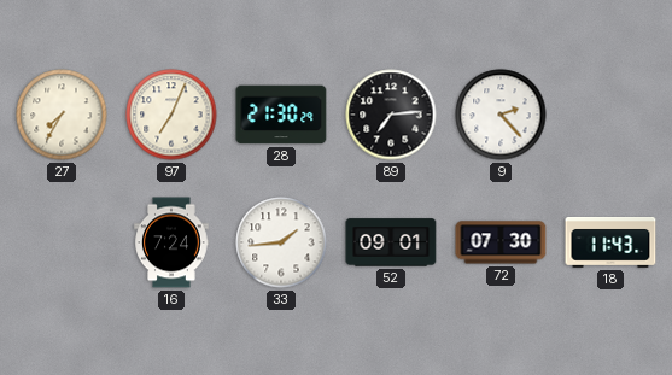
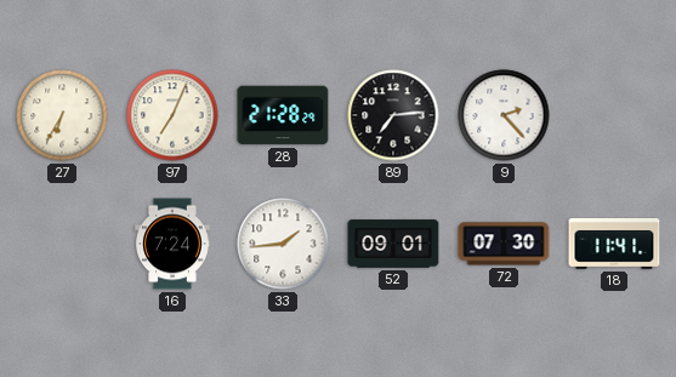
27: 7:35 -> 6:35 (62, 115)
28: 21:30 -> 21:28 (283, 115)
18: 11:43 -> 11:41 (614, 245)
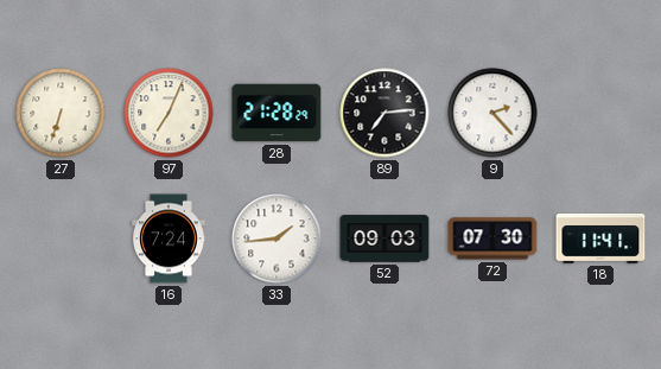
27: 6:35 -> 6:33 (61, 113)
52: 09:01 -> 09:03 (384, 238)
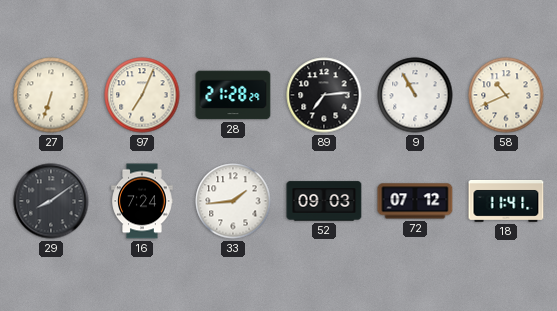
9: 2:23 -> 10:55 (415, 95)
58: none -> 10:41 (506, 95)
29: none -> 8:09 (51, 201)
72: 07:30 -> 07:12 (415, 201)
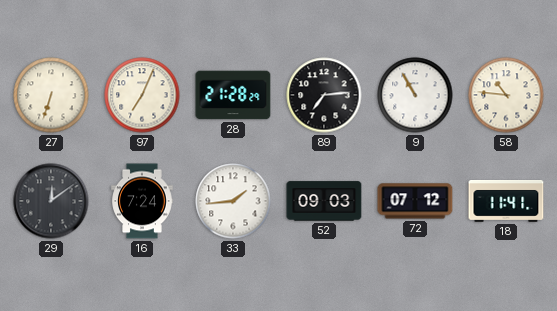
58: 10:41 -> 10:46 (506, 95)
29: 8:09 -> 12:09 (51, 201)
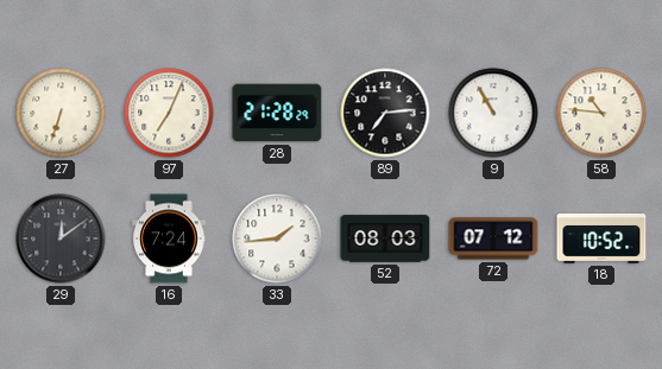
52: 09:03 -> 08:03 (385, 238)
18: 11:41 -> 10:52 (601, 240)
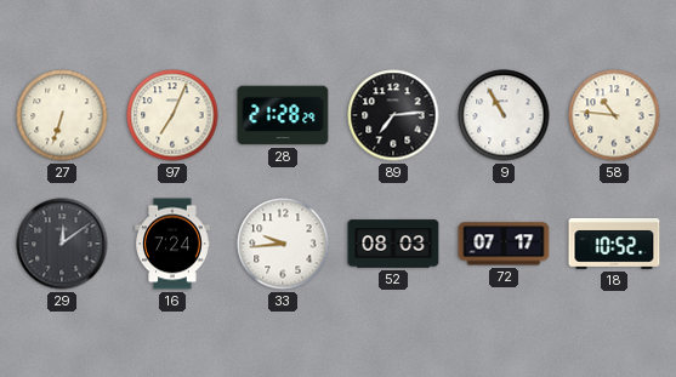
33: 1:44 -> 9:44 (283, 244)
72: 07:12 -> 07:17 (504, 244)
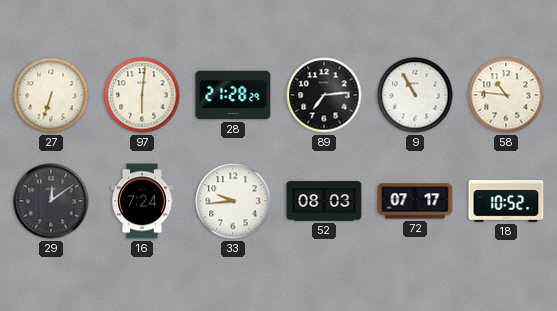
97: 7:04 -> 6:01 (142, 95)
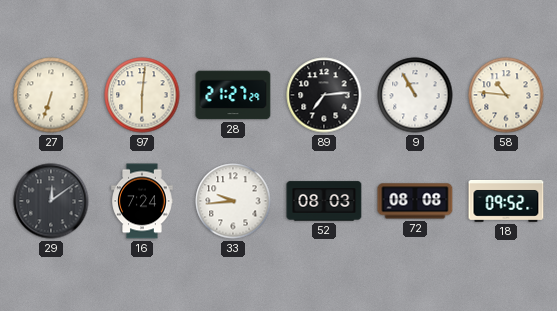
28: 21:28 -> 21:27 (233, 95)
72: 07:17 -> 08:08 (415, 201)
18: 10:52 -> 09:52 (506, 202)
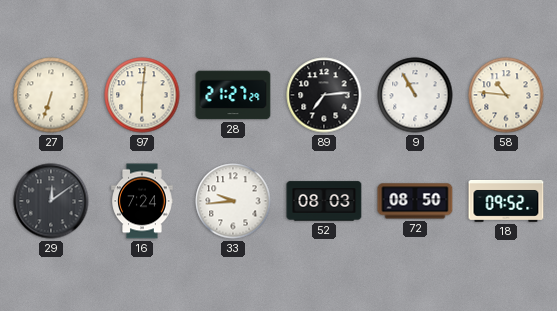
72: 08:08 -> 08:50 (415, 201)
